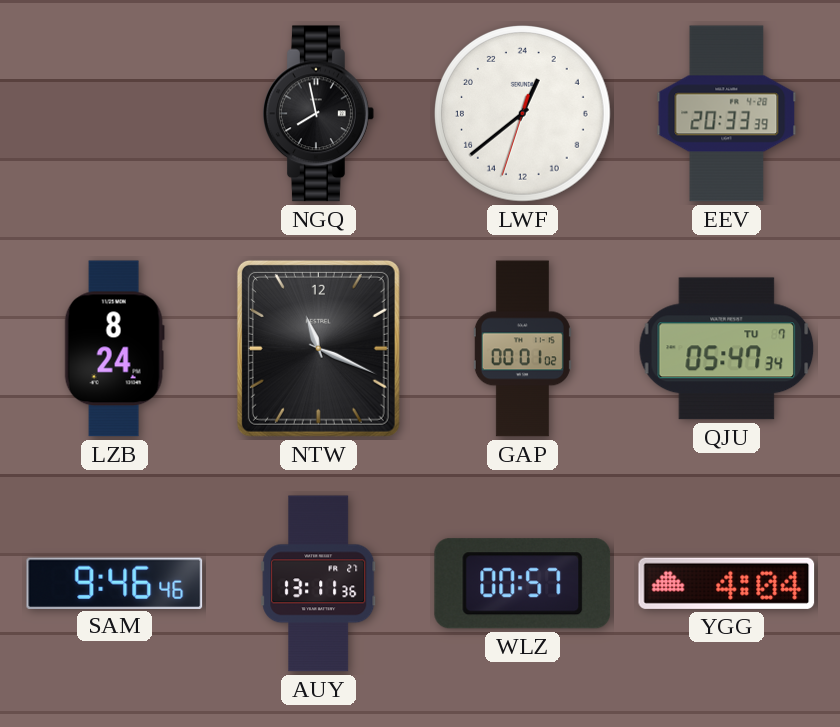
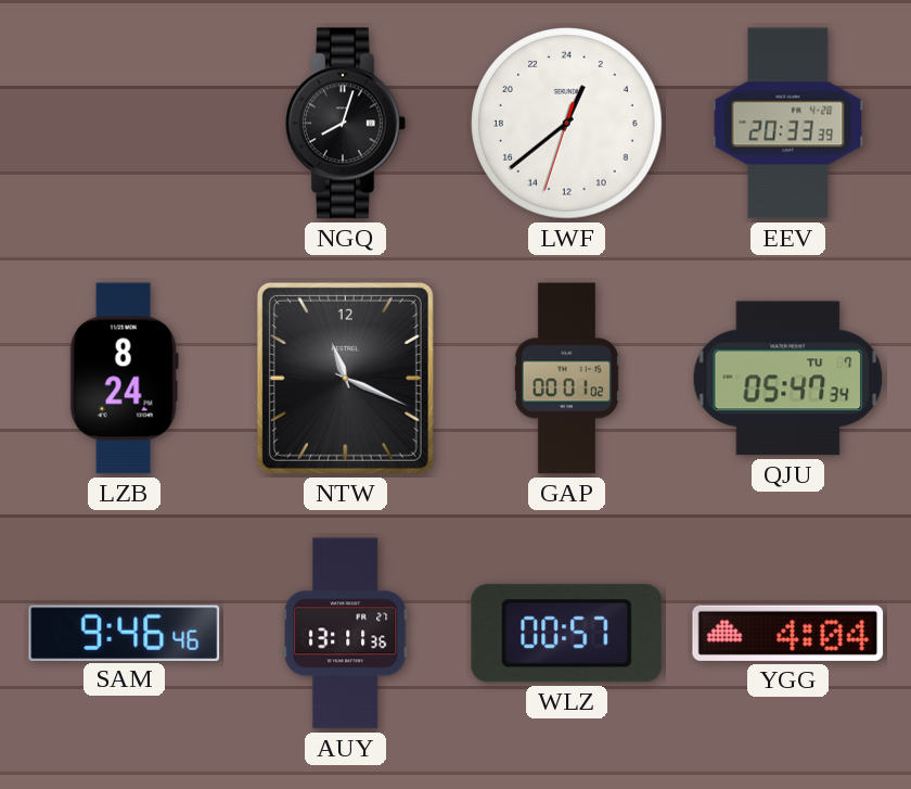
NGQ: 7:58 -> 8:03 (346, 124)
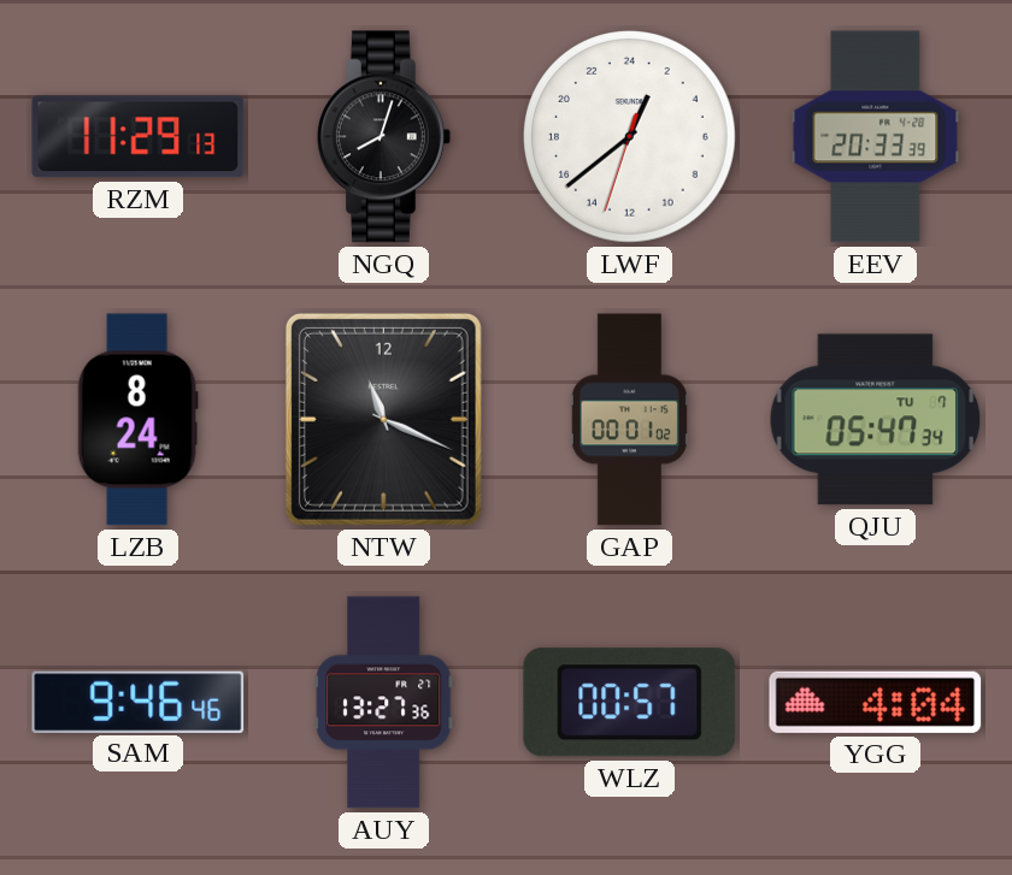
RZM: none -> 11:29 (139, 137)
AUY: 13:11 -> 13:27 (384, 703)
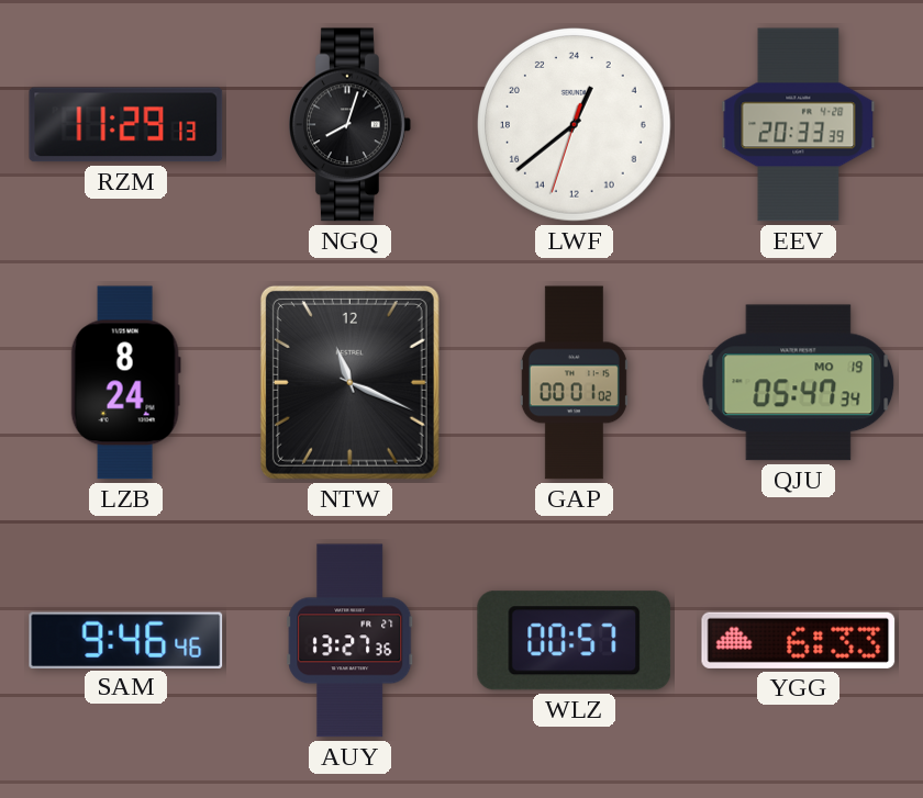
QJU date: TU 7 -> MO 19 (799, 383)
YGG: 4:04 -> 6:33 (799, 640)
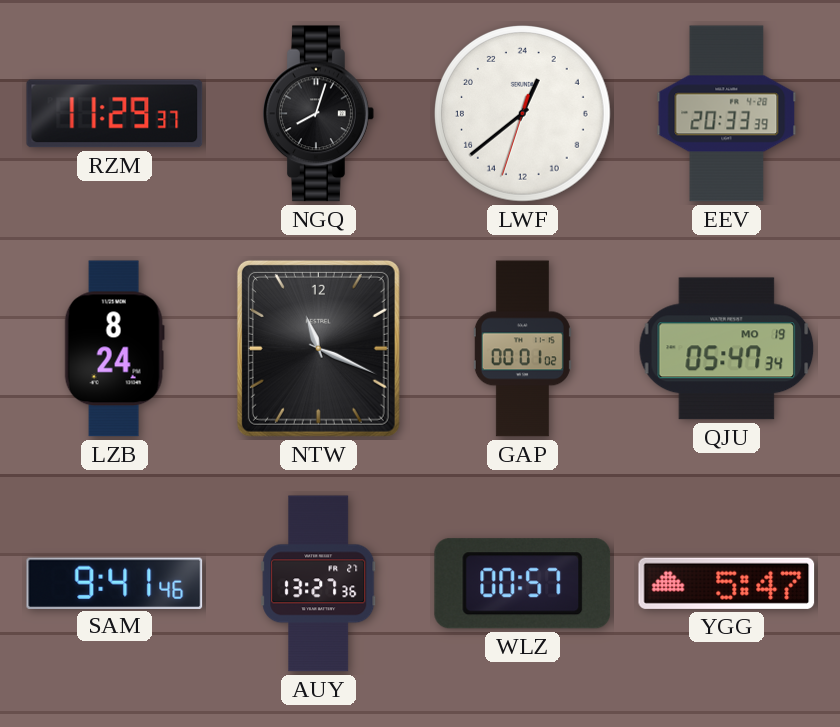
RZM: 11:29:13 -> 11:29:37 (115, 114)
SAM: 9:46 -> 9:41 (115, 583)
YGG: 6:33 -> 5:47 (727, 583)
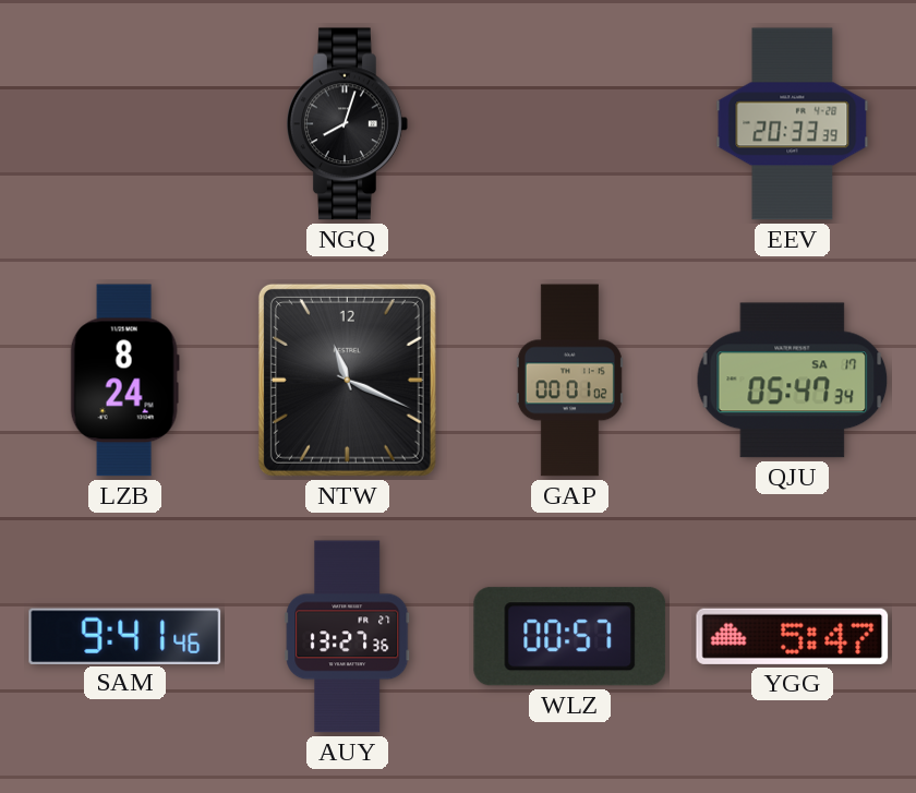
RZM: 11:29 -> none (115, 114)
LWF: 1:38 -> none (523, 114)
QJU date: MO 19 -> SA 17 (793, 381)
